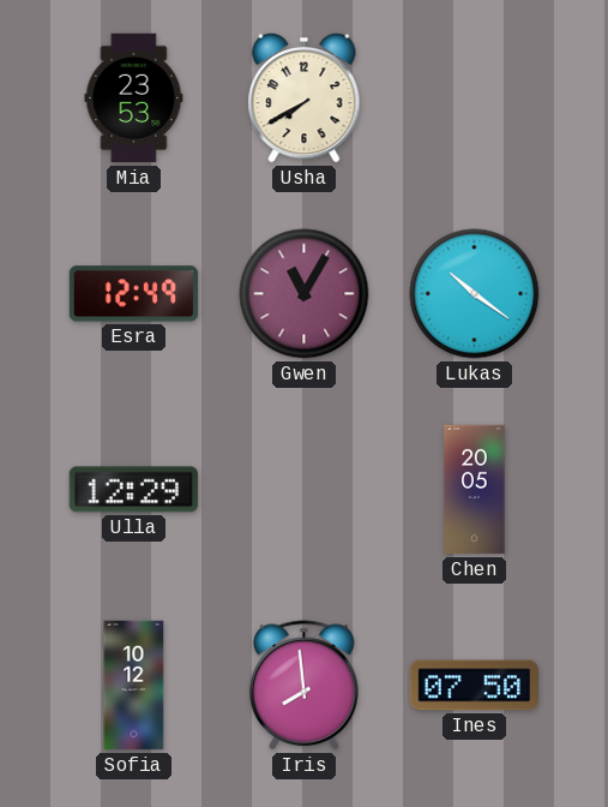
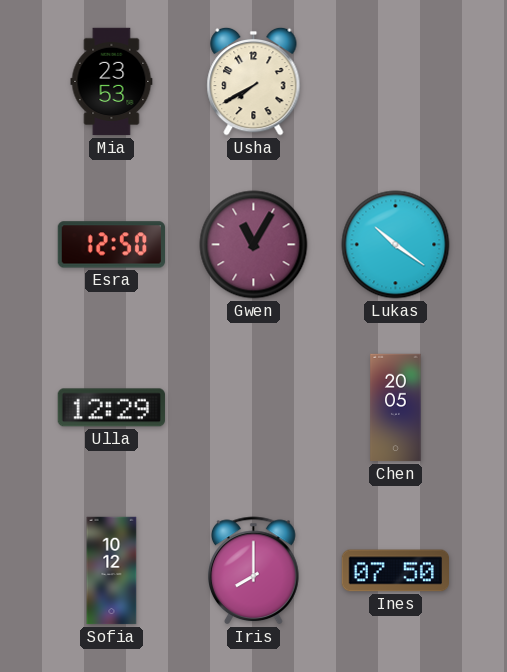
Esra: 12:49 -> 12:50 (112, 245)
Iris: 7:59 -> 8:00 (254, 571)
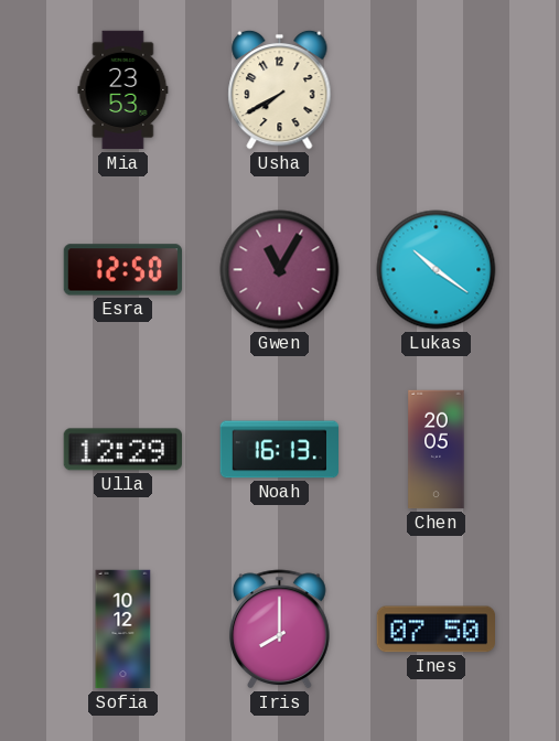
Noah: none -> 16:13 (279, 450)
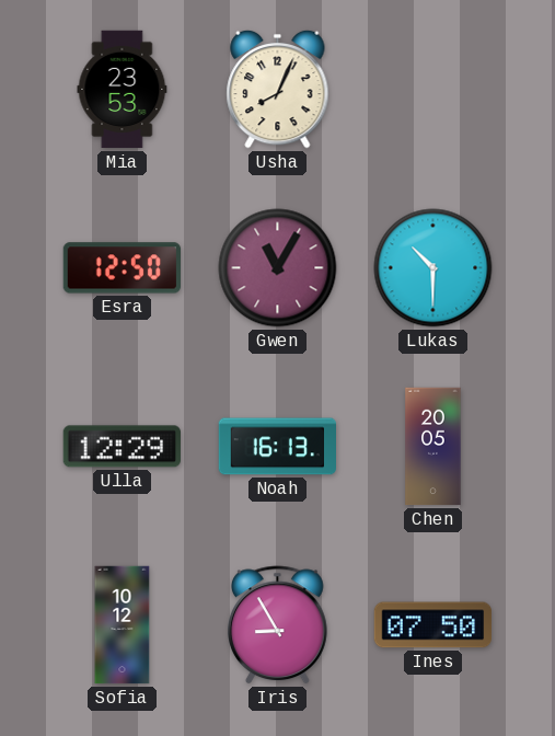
Usha: 7:40 -> 8:04 (278, 89)
Lukas: 10:21 -> 10:30 (433, 268)
Iris: 8:00 -> 8:55 (278, 625)
